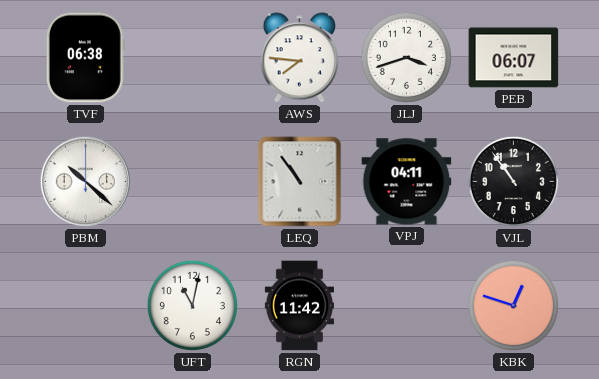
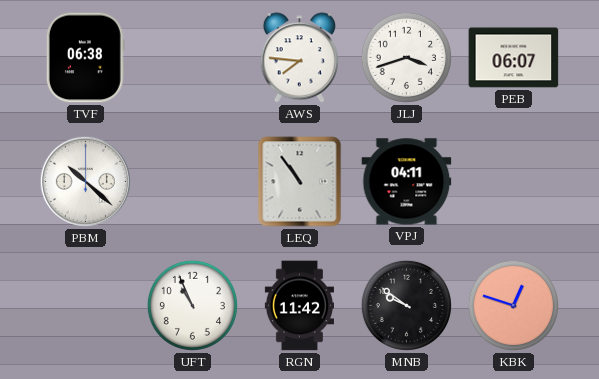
VJL: 10:54 -> none (513, 181)
UFT: 11:02 -> 10:56 (192, 305)
MNB: none -> 9:51 (406, 305)
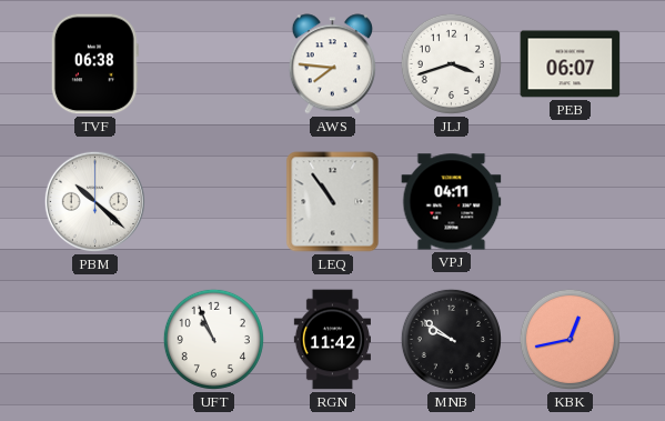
KBK: 12:48 -> 12:43 (570, 339)
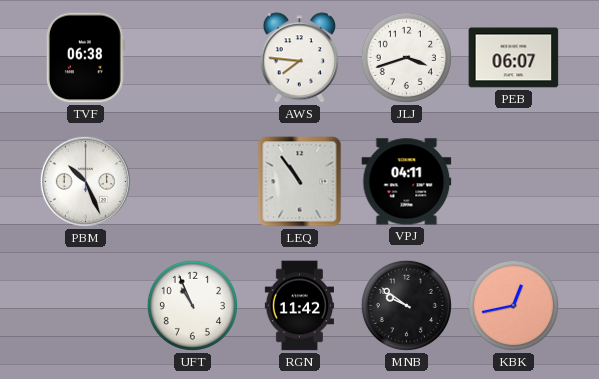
PBM: 10:22 -> 10:26 (85, 181)
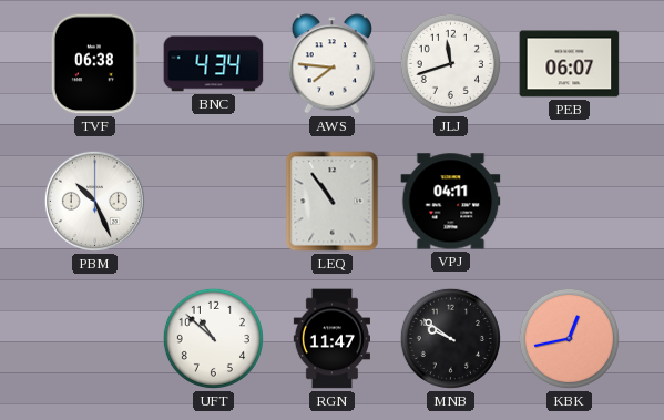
BNC: none -> 4:34 (214, 64)
JLJ: 3:42 -> 11:42 (450, 63)
UFT: 10:56 -> 10:52 (213, 338)
RGN: 11:42 -> 11:47 (331, 339)
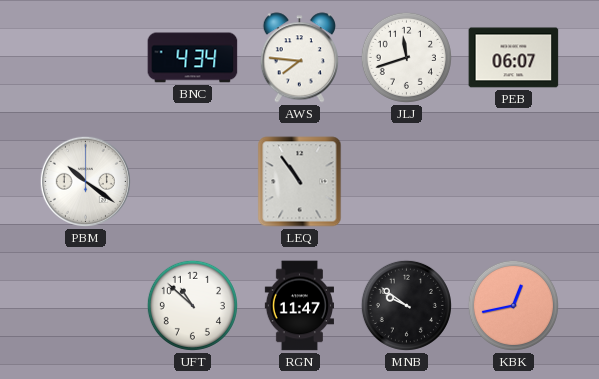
TVF: 06:38 -> none (94, 64)
PBM: 10:26 -> 10:21 (85, 181)
VPJ: 04:11 -> none (451, 202)
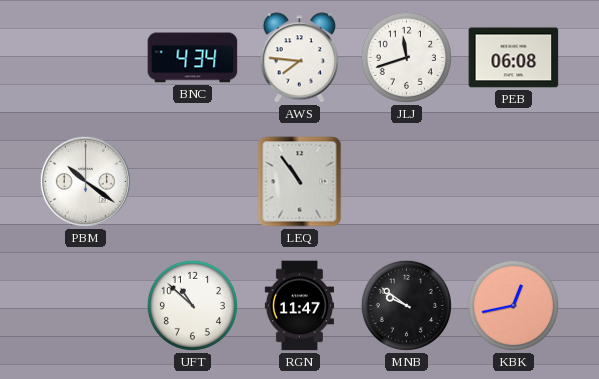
PEB: 06:07 -> 06:08 (514, 58)
